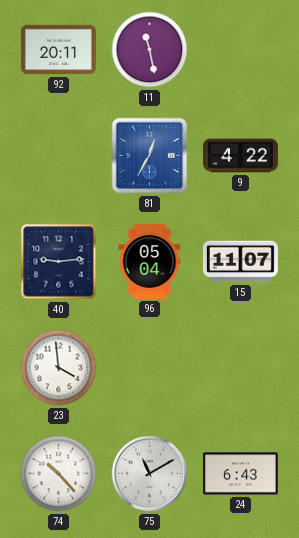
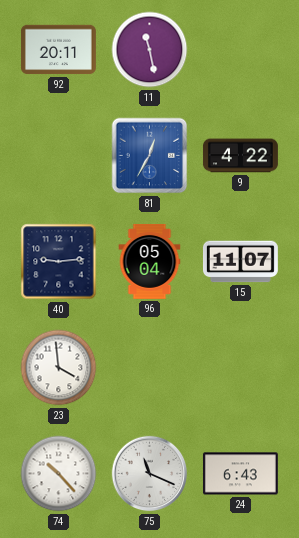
75: 11:10 -> 11:19 (150, 474)
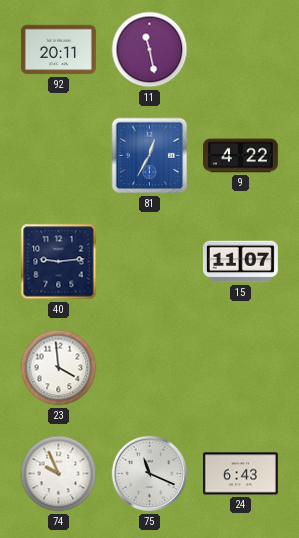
96: 05:04 -> none (150, 261)
74: 10:23 -> 9:56 (59, 474)
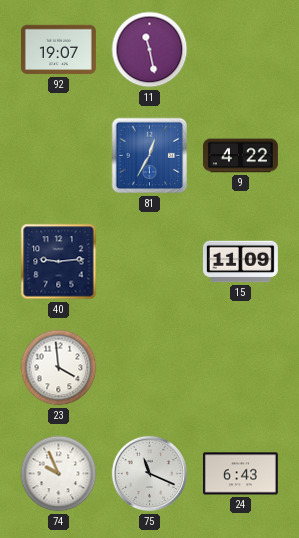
92: 20:11 -> 19:07 (58, 50)
15: 11:07 -> 11:09 (240, 262)
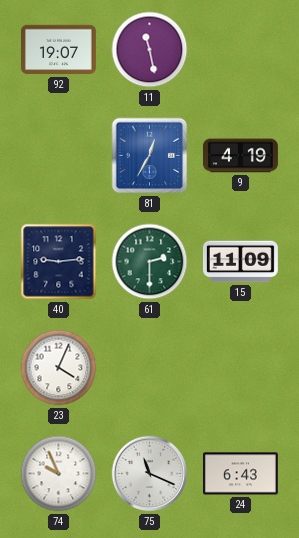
9: 4:22 -> 4:19 (240, 156)
61: none -> 2:30 (150, 262)
23: 3:59 -> 4:04 (59, 368)
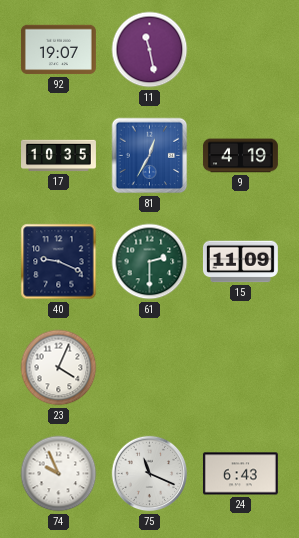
17: none -> 10:35 (59, 156)
40: 9:14 -> 9:19 (59, 262)
